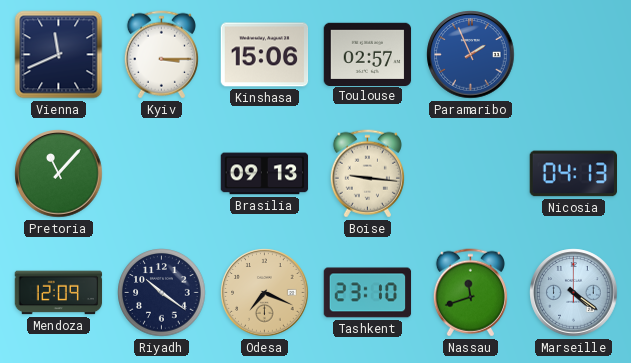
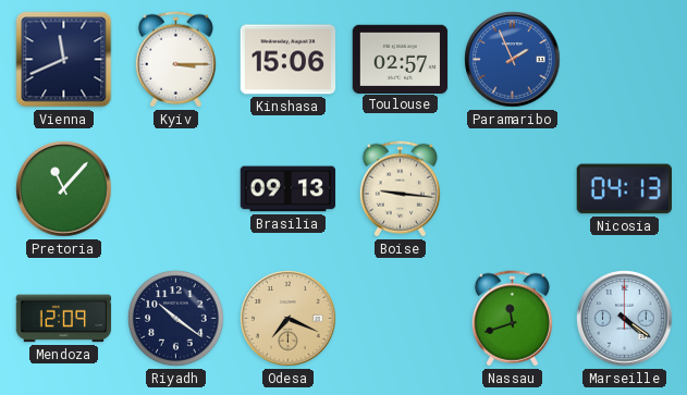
Tashkent: 23:10 -> none (368, 293)
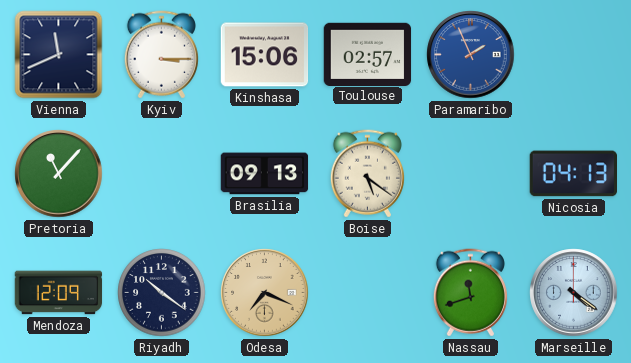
Boise: 9:16 -> 5:21 (367, 174)
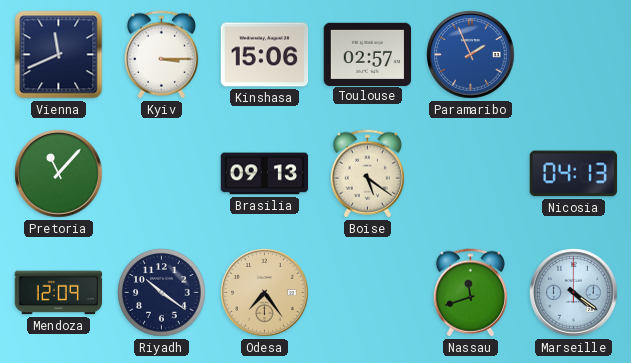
Odesa: 7:19 -> 7:24 (265, 293)
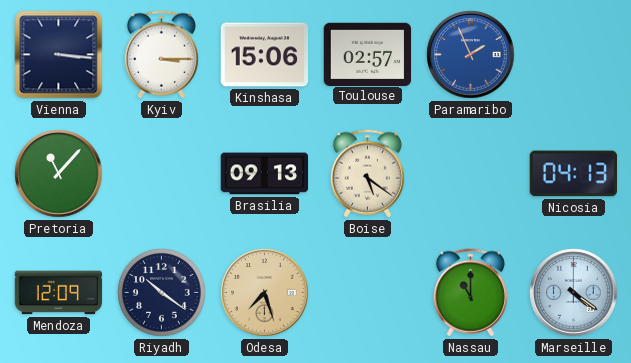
Vienna: 11:41 -> 3:16 (59, 55)
Odesa: 7:24 -> 7:27 (265, 293)
Nassau: 11:42 -> 11:00 (470, 293)
